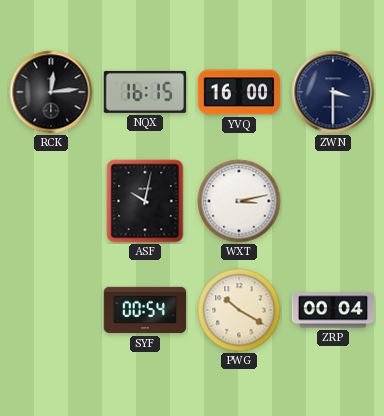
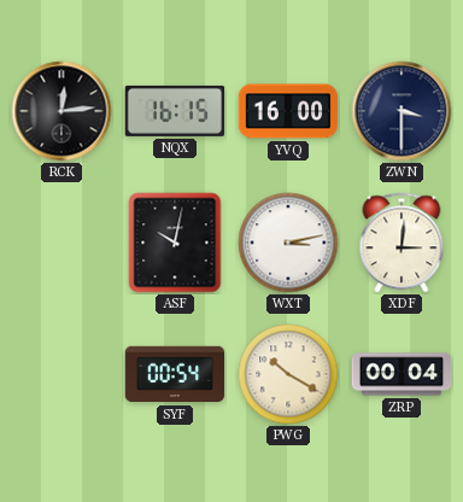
XDF: none -> 3:01 (402, 243)
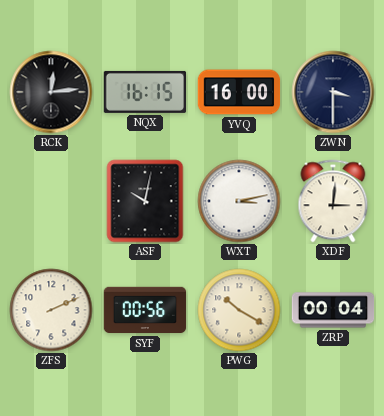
ZFS: none -> 2:11 (51, 310)
SYF: 00:54 -> 00:56 (145, 310)
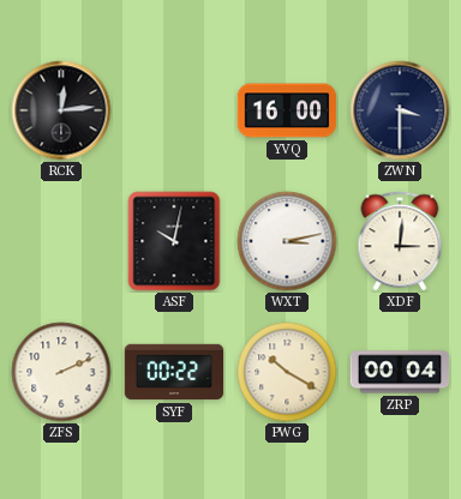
NQX: 16:15 -> none (145, 92)
SYF: 00:56 -> 00:22 (174, 372)
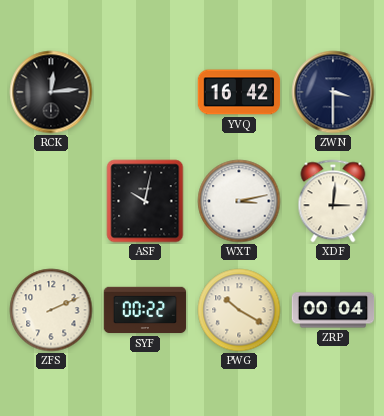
YVQ: 16:00 -> 16:42 (239, 92)
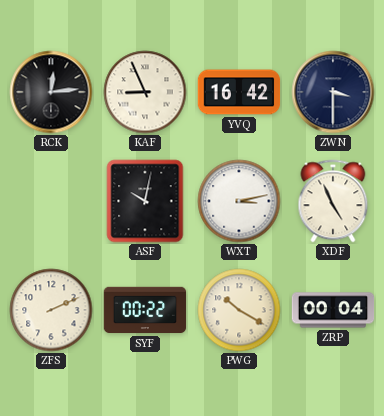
KAF: none -> 8:56 (145, 92)
XDF: 3:01 -> 4:56 (333, 201)
